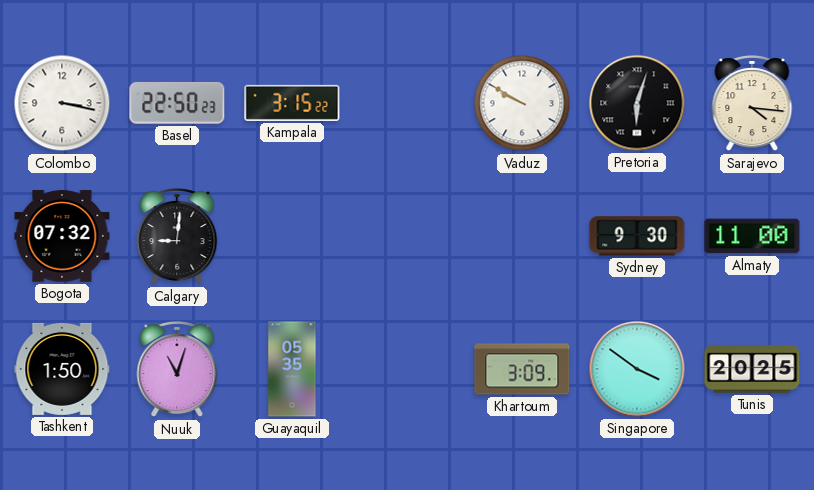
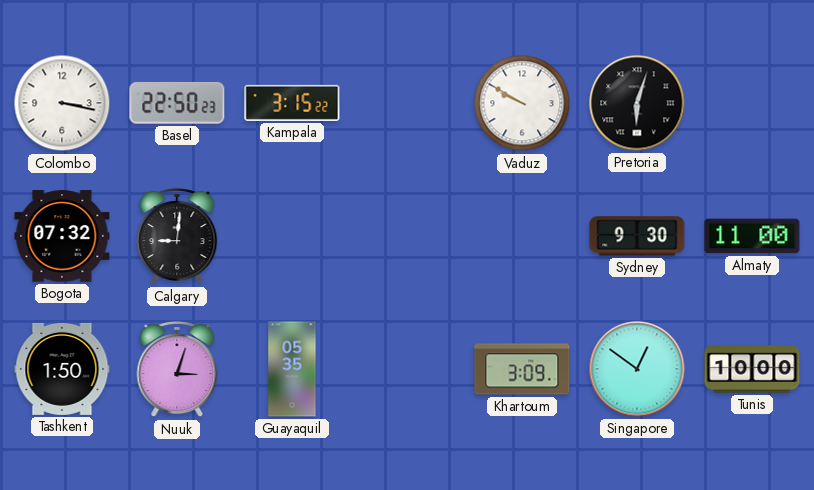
Sarajevo: 4:16 -> none (752, 104)
Nuuk: 11:03 -> 3:03 (177, 370)
Singapore: 3:51 -> 12:51 (637, 369)
Tunis: 20:25 -> 10:00 (752, 369)
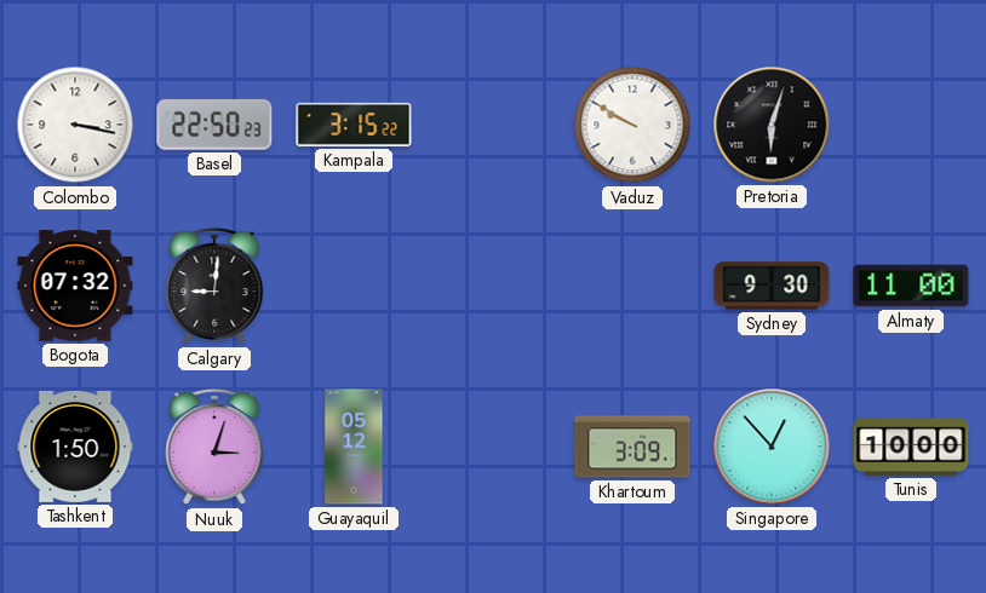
Guayaquil: 05:35 -> 05:12 (354, 447)
Singapore: 12:51 -> 12:53 (772, 447)
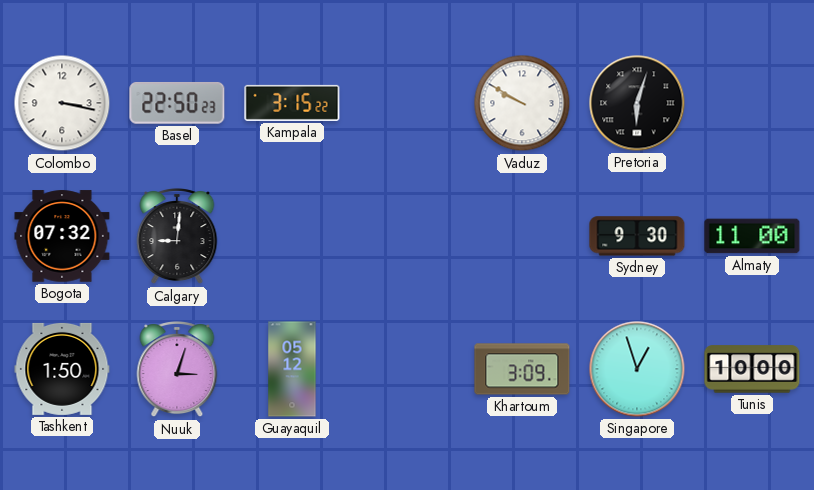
Singapore: 12:53 -> 12:57 (637, 369)
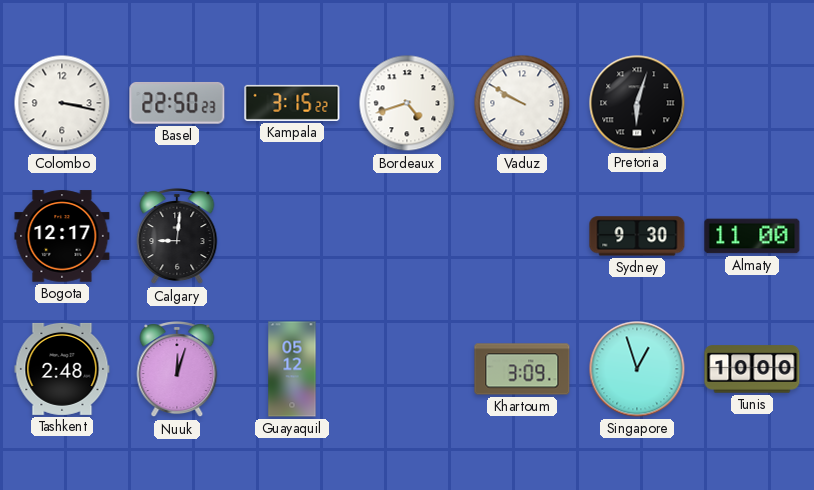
Bordeaux: none -> 4:42 (407, 103)
Bogota: 07:32 -> 12:17 (62, 236)
Tashkent: 1:50 -> 2:48 (62, 369)
Nuuk: 3:03 -> 12:03 (177, 370)
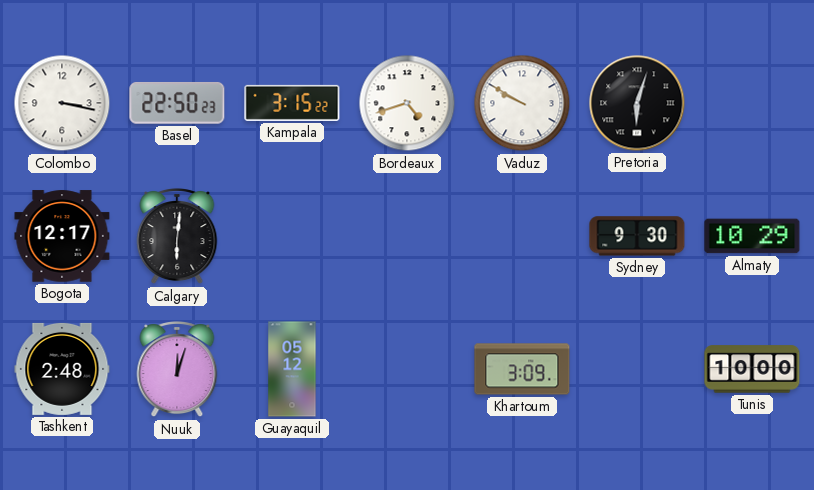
Calgary: 9:01 -> 6:01 (177, 237)
Almaty: 11:00 -> 10:29 (752, 236)
Singapore: 12:57 -> none (637, 369)
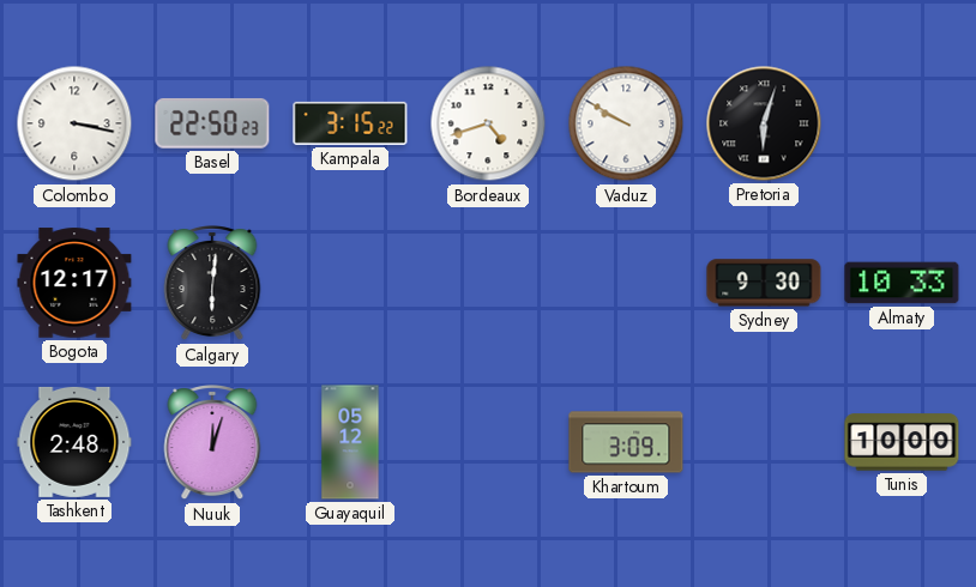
Almaty: 10:29 -> 10:33 (902, 283)
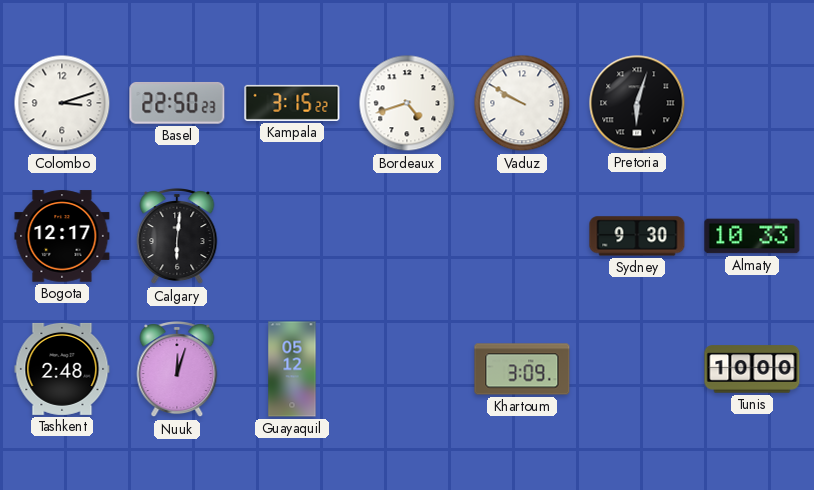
Colombo: 3:17 -> 3:12 (62, 103)
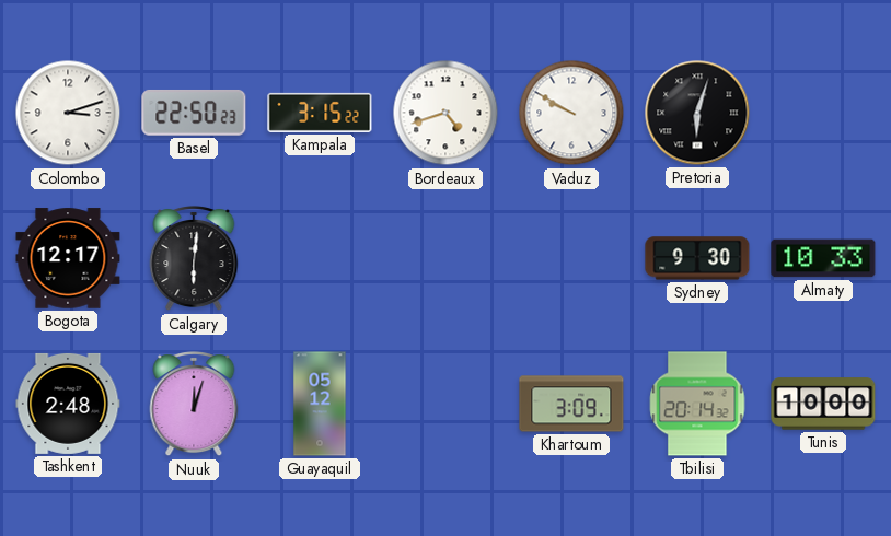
Tbilisi: none -> 20:14 (697, 404)
